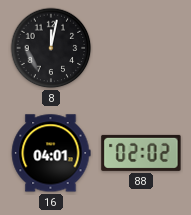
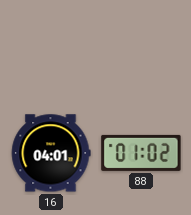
8: 12:02 -> none (51, 48)
88: 02:02 -> 01:02 (141, 153)
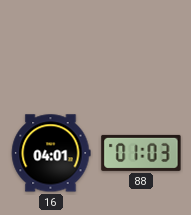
88: 01:02 -> 01:03 (141, 153)
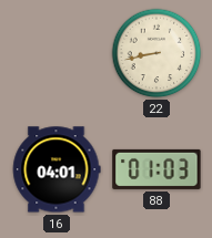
22: none -> 8:43 (157, 53)
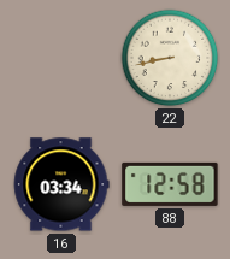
16: 04:01 -> 03:34 (61, 184)
88: 01:03 -> 12:58 (170, 184)
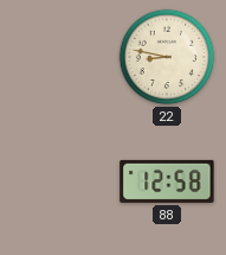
22: 8:43 -> 8:47 (167, 57)
16: 03:34 -> none (61, 184)
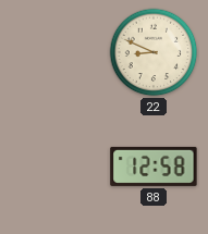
22: 8:47 -> 8:49 (154, 52)
